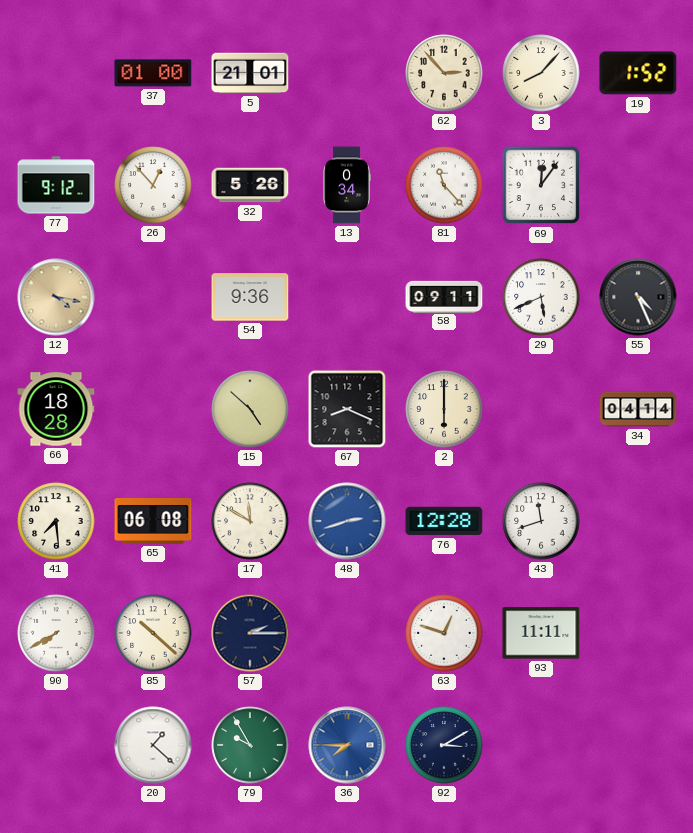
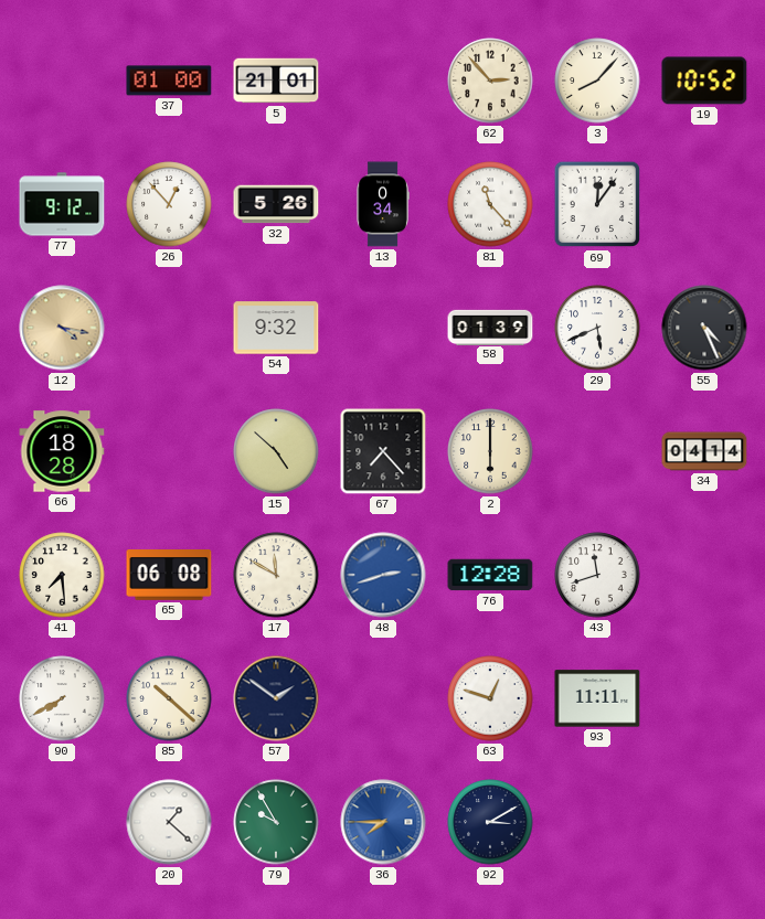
19: 1:52 -> 10:52 (704, 81)
54: 9:36 -> 9:32 (276, 328)
58: 09:11 -> 01:39 (490, 327)
67: 8:19 -> 7:23 (383, 451)
57: 2:15 -> 1:51 (276, 698)
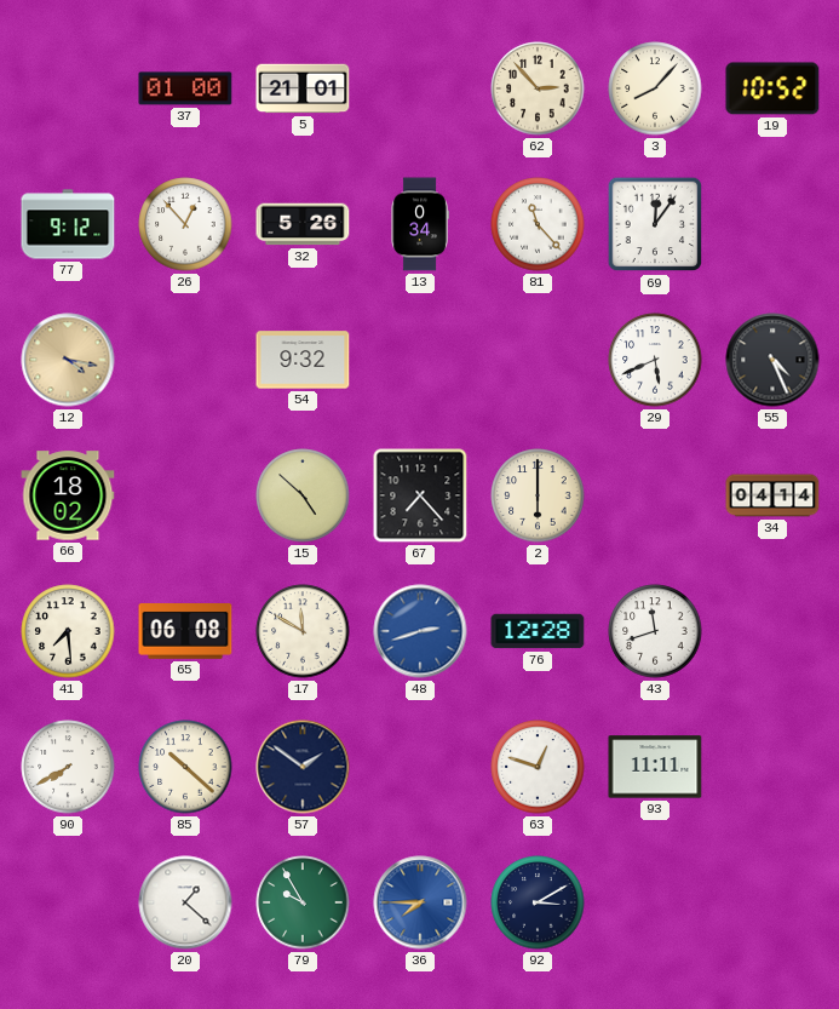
58: 01:39 -> none (490, 327)
66: 18:28 -> 18:02 (68, 495)
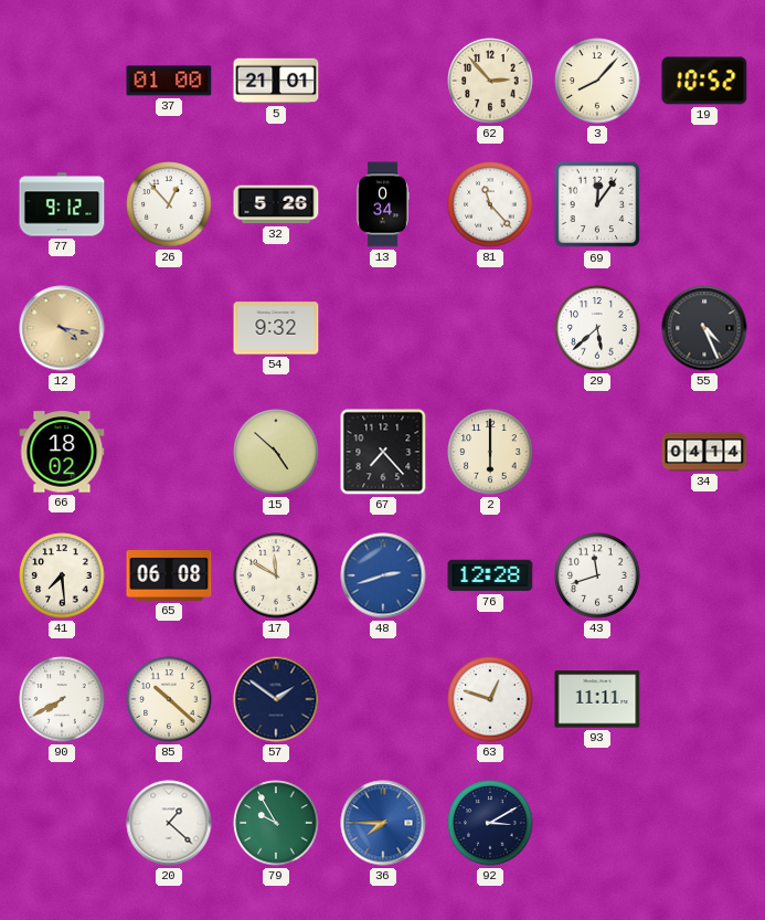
29: 5:41 -> 5:38 (597, 328)
